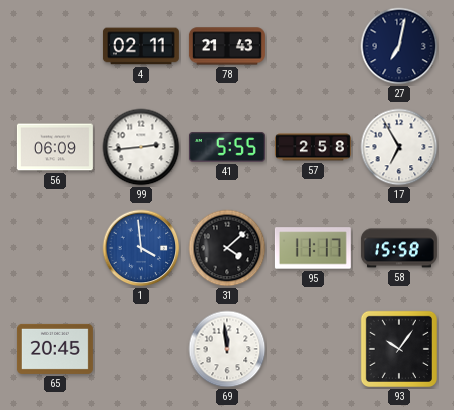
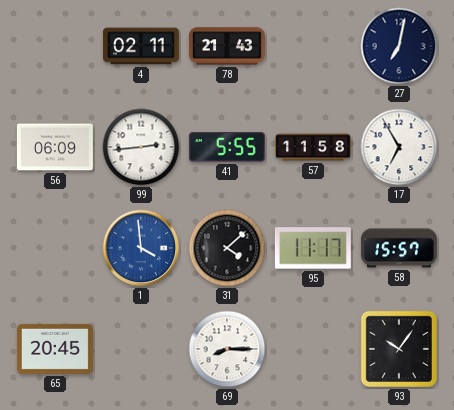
57: 2:58 -> 11:58 (313, 147)
58: 15:58 -> 15:57 (399, 248)
69: 11:59 -> 8:15 (227, 349)
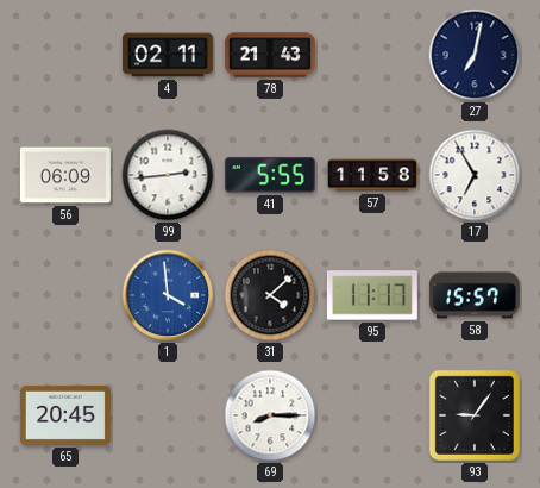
93: 10:06 -> 9:06 (475, 415)
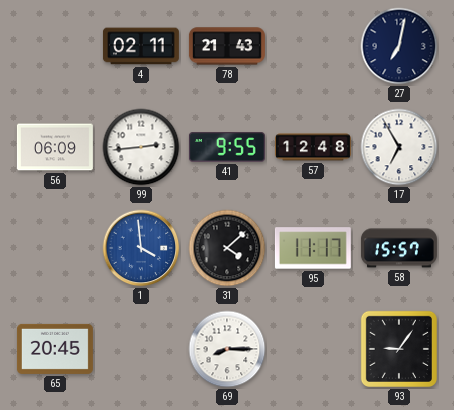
41: 5:55 -> 9:55 (227, 147)
57: 11:58 -> 12:48 (313, 147)
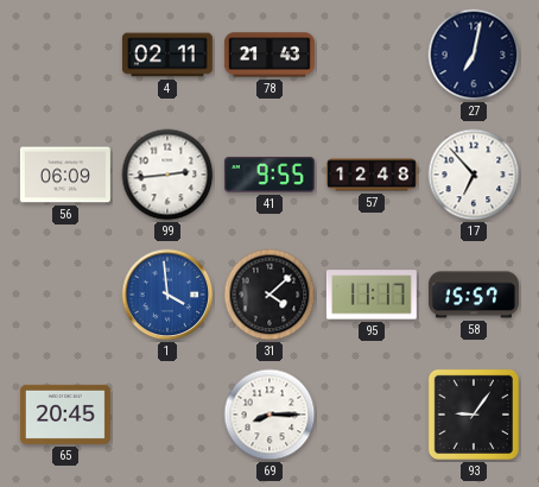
17: 6:55 -> 6:53 (474, 175)
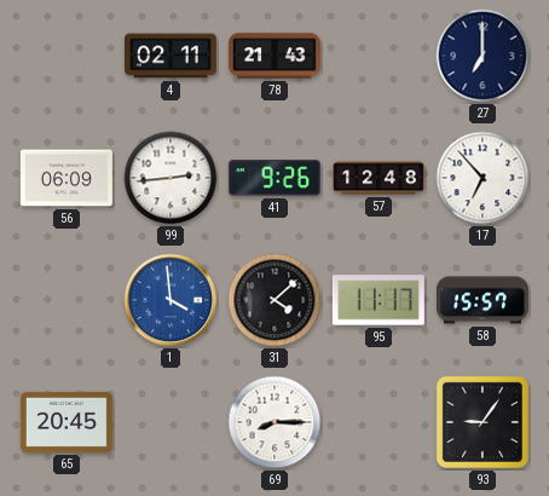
27: 7:02 -> 7:00 (482, 56)
41: 9:55 -> 9:26 (274, 178)
